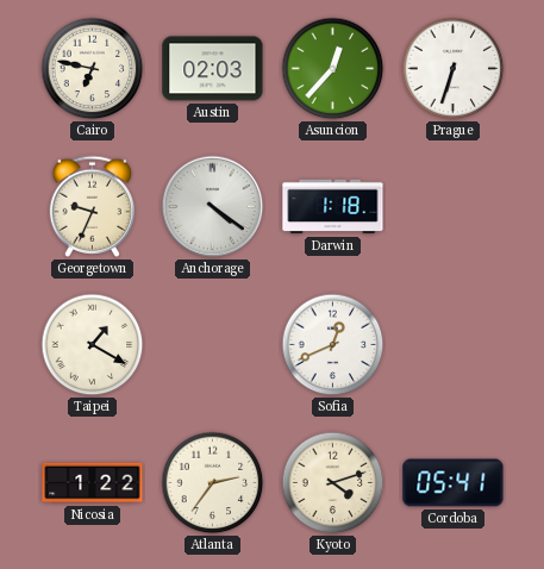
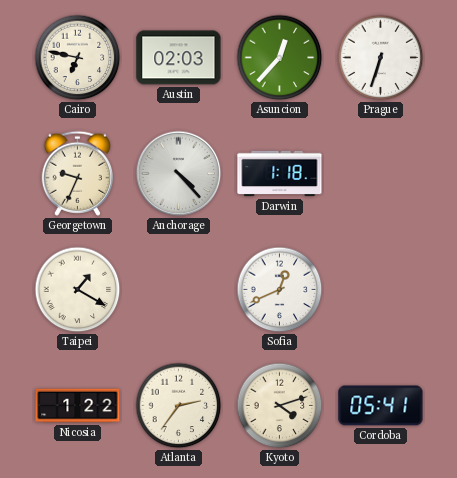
Anchorage: 4:21 -> 4:23 (179, 174)
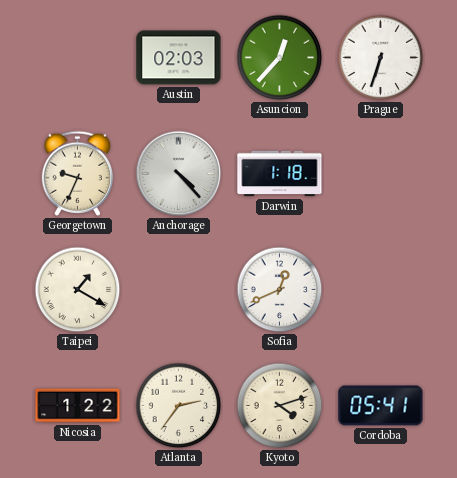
Cairo: 6:47 -> none (78, 58)
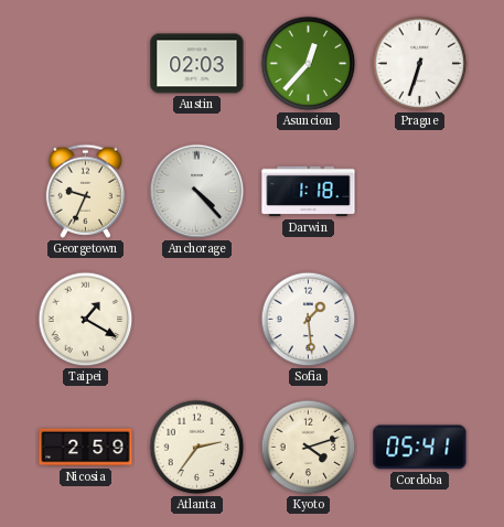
Sofia: 12:41 -> 1:29 (309, 320)
Nicosia: 1:22 -> 2:59 (86, 448)
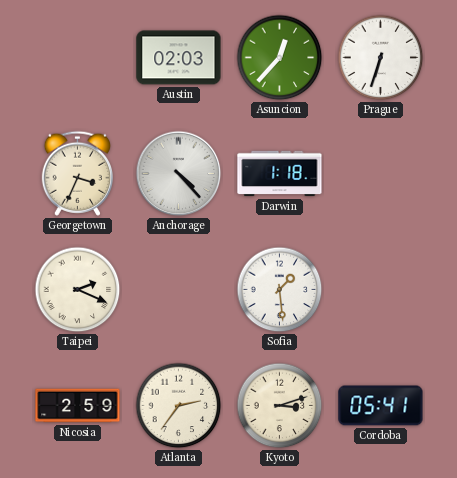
Georgetown: 9:34 -> 3:34 (77, 173)
Taipei: 1:20 -> 2:19 (78, 290)
Kyoto: 4:12 -> 3:12 (280, 406)
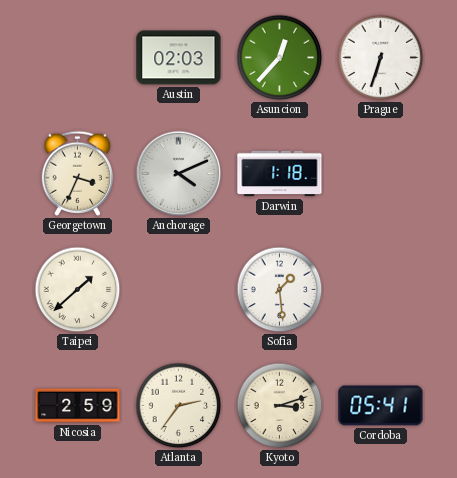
Anchorage: 4:23 -> 4:11 (179, 174)
Taipei: 2:19 -> 1:38 (78, 290)
